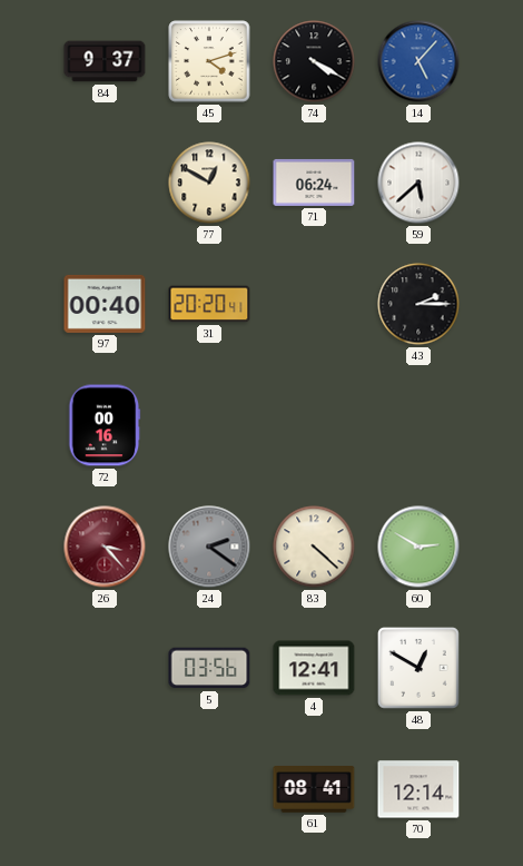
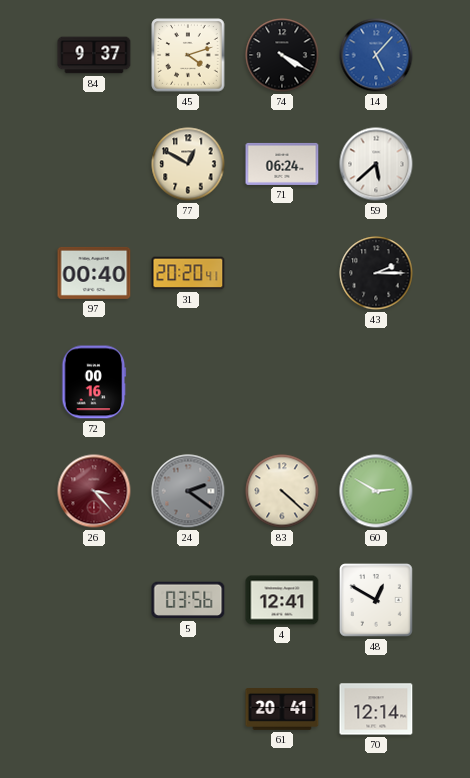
61: 08:41 -> 20:41 (282, 710)
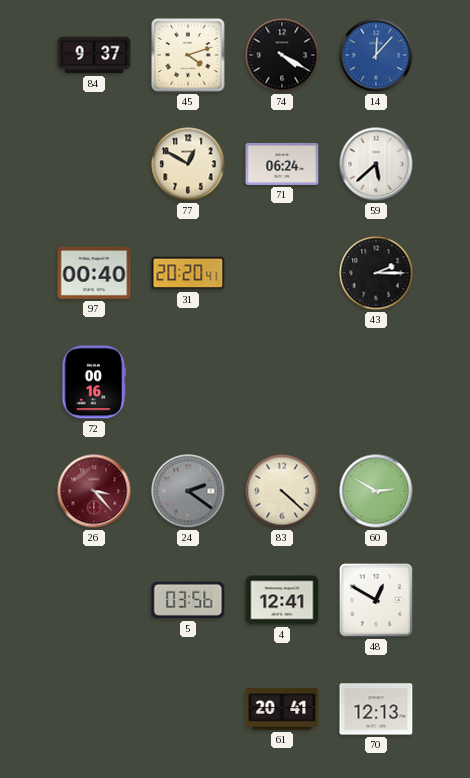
14: 5:07 -> 12:07 (376, 55)
70: 12:14 -> 12:13 (376, 709)
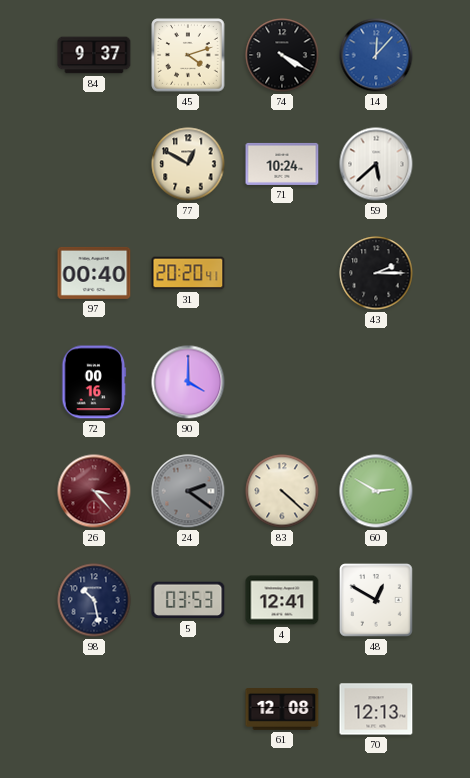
71: 06:24 -> 10:24 (282, 164)
90: none -> 4:00 (188, 382)
98: none -> 10:28 (94, 600)
5: 03:56 -> 03:53 (188, 600)
61: 20:41 -> 12:08 (282, 710)
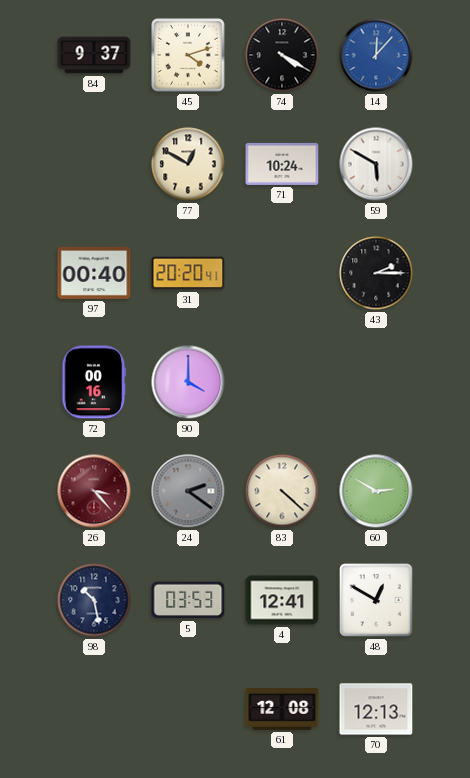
59: 5:38 -> 5:50 (376, 164)
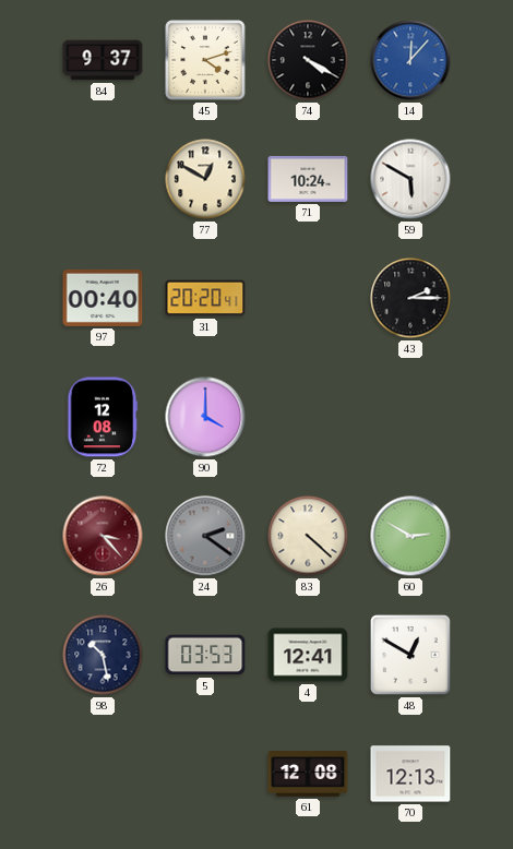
72: 00:16 -> 12:08 (103, 417)
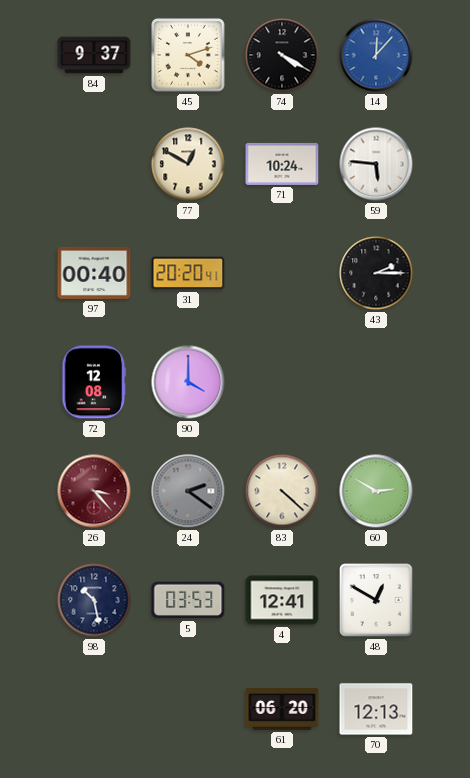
59: 5:50 -> 5:46 (376, 164)
61: 12:08 -> 06:20 (282, 710)
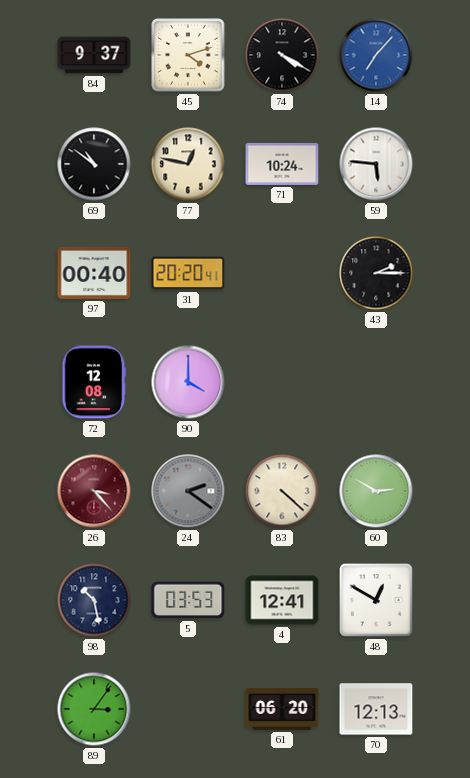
14: 12:07 -> 7:07 (376, 55)
69: none -> 10:51 (94, 164)
77: 12:50 -> 12:47 (188, 164)
89: none -> 3:06 (94, 709)
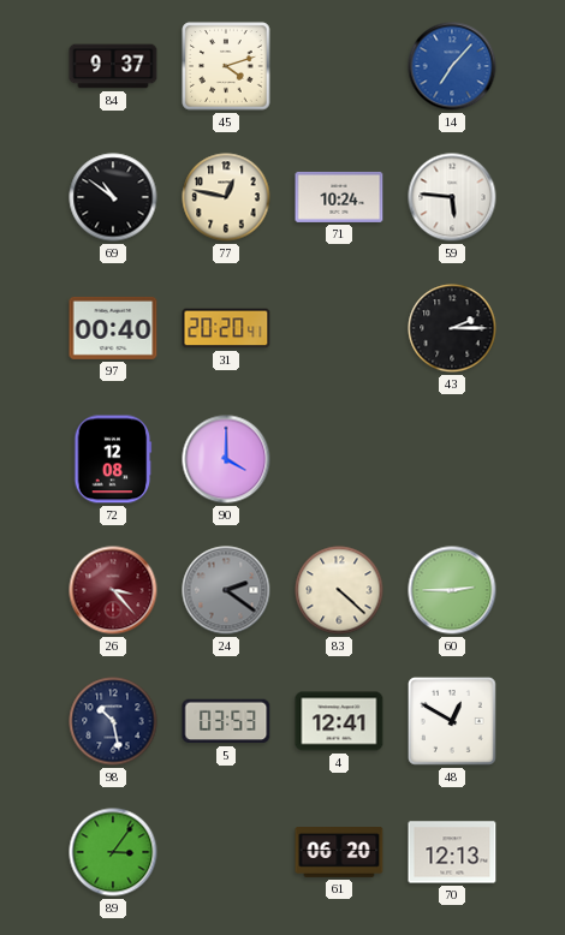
74: 4:20 -> none (282, 55)
60: 2:50 -> 2:45 (452, 590)
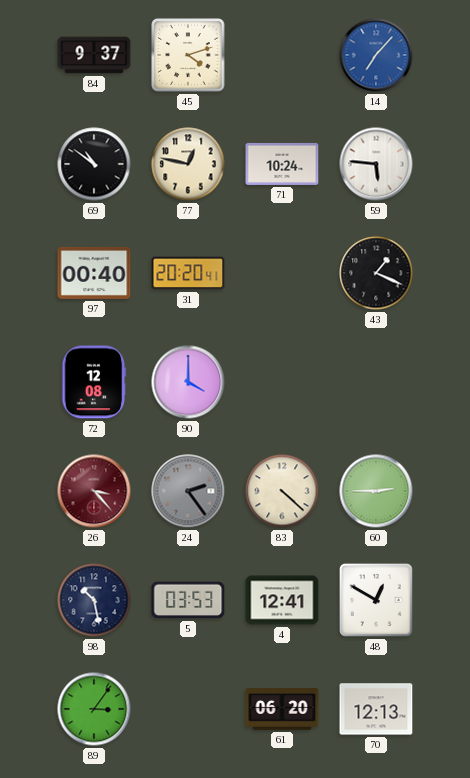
43: 2:15 -> 1:19 (376, 273)
24: 2:21 -> 2:24 (188, 491)
